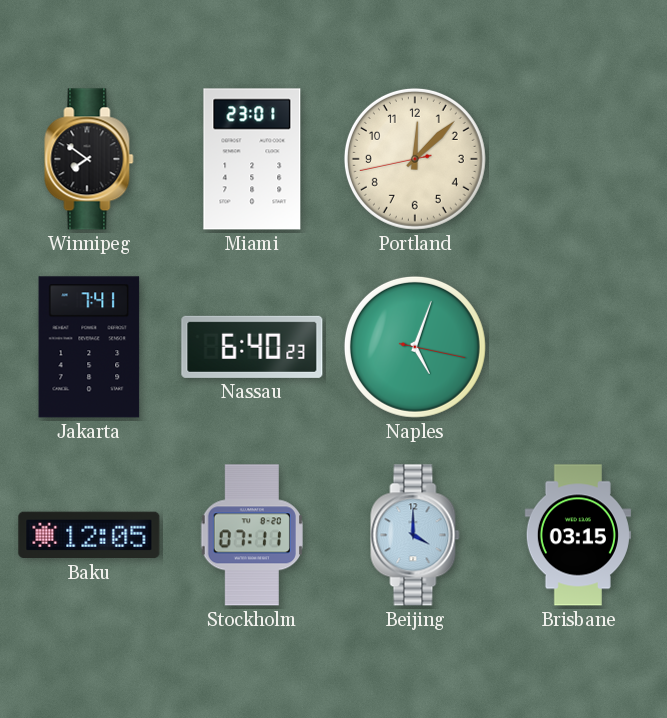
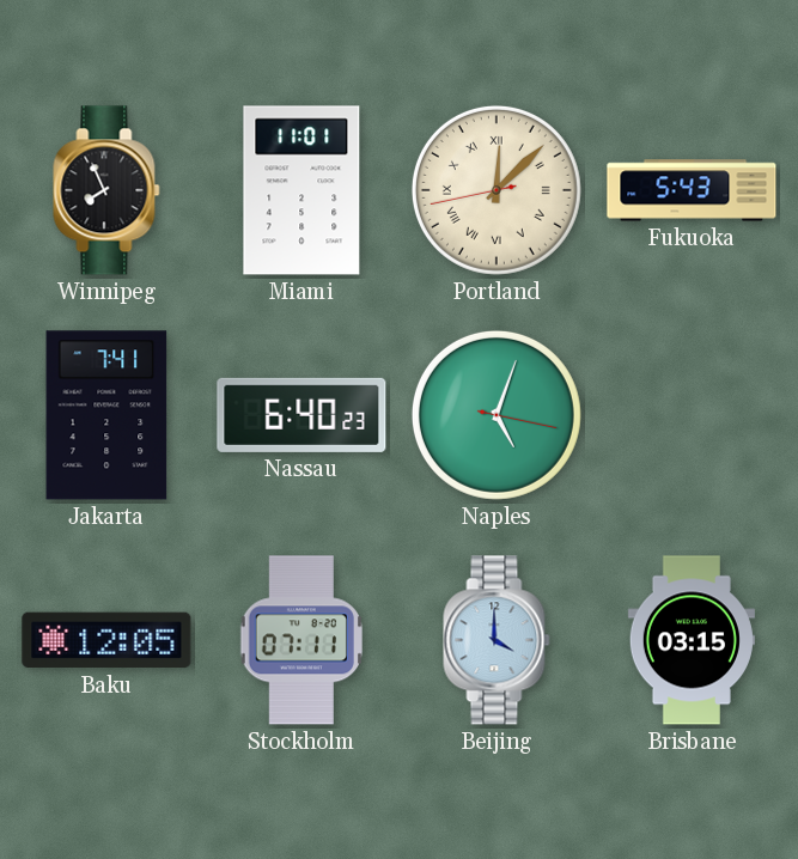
Winnipeg: 7:51 -> 7:56 (106, 190)
Miami: 23:01 -> 11:01 (301, 190)
Portland numerals: Arabic -> Roman (497, 190)
Fukuoka: none -> 5:43 (692, 190)
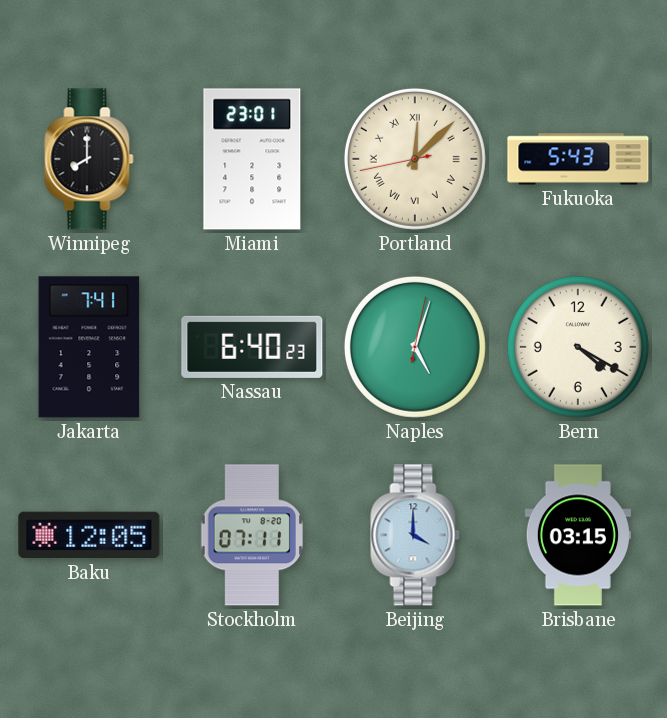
Winnipeg: 7:56 -> 8:00 (89, 159)
Miami: 11:01 -> 23:01 (252, 159)
Naples: 5:03:17 -> 5:03:02 (415, 347)
Bern: none -> 4:20 (578, 347)
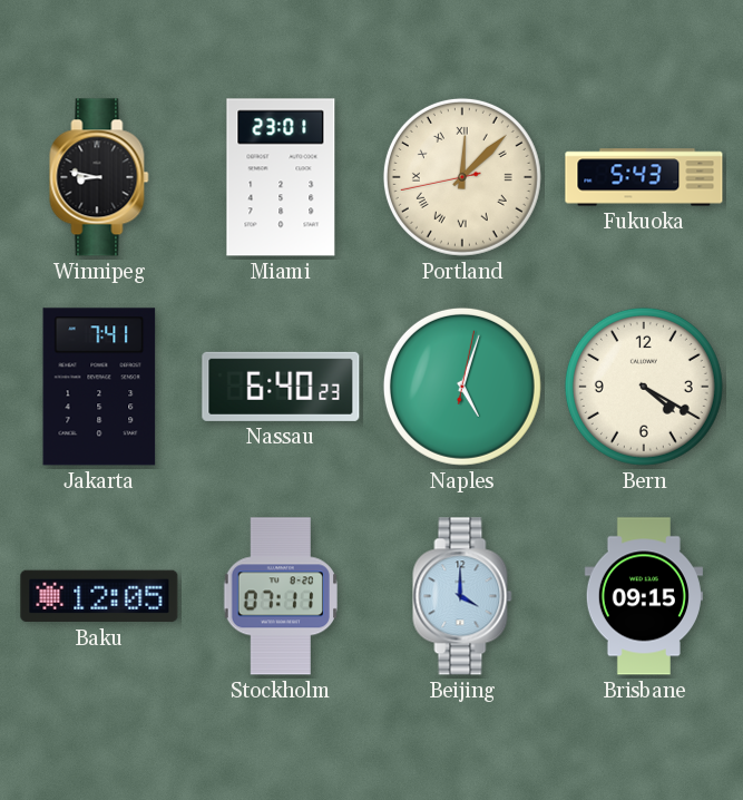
Winnipeg: 8:00 -> 8:47 (99, 177)
Brisbane: 03:15 -> 09:15 (644, 596)
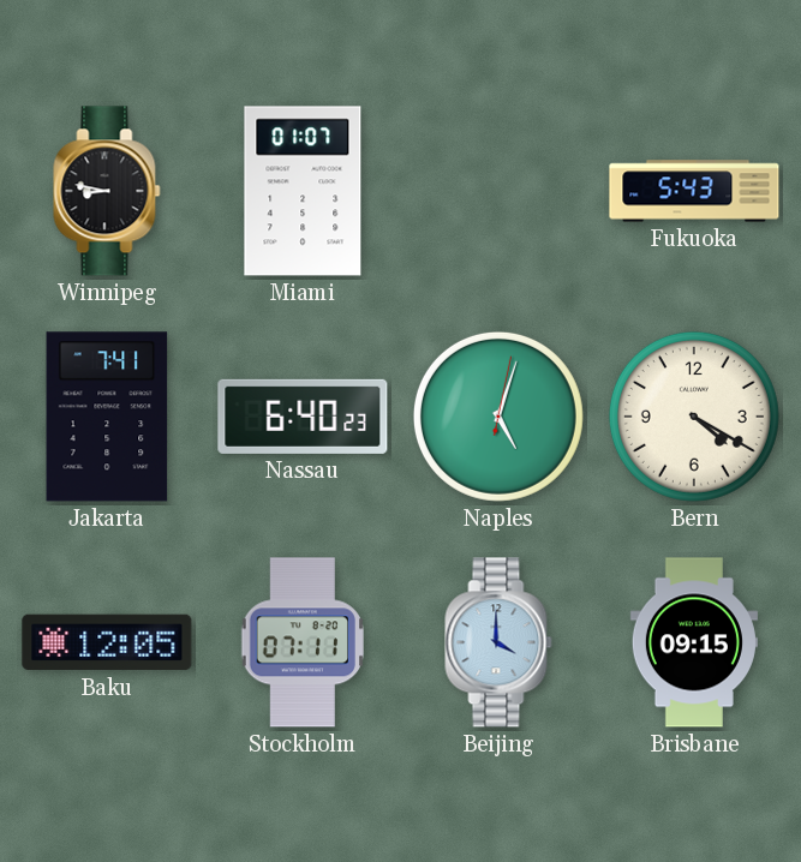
Miami: 23:01 -> 01:07 (303, 191)
Portland: 12:07 -> none (462, 177)
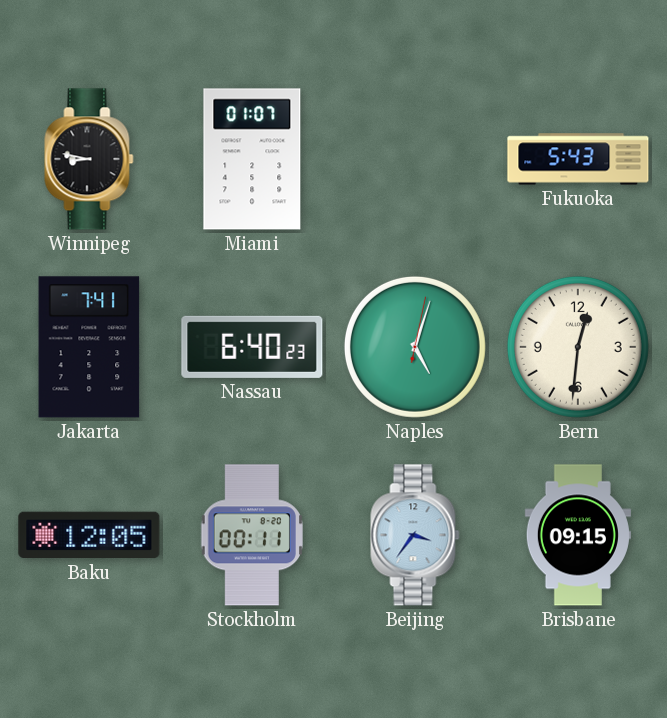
Bern: 4:20 -> 12:31 (578, 347)
Stockholm: 07:11 -> 00:11 (252, 535)
Beijing: 4:00 -> 3:36 (415, 535)
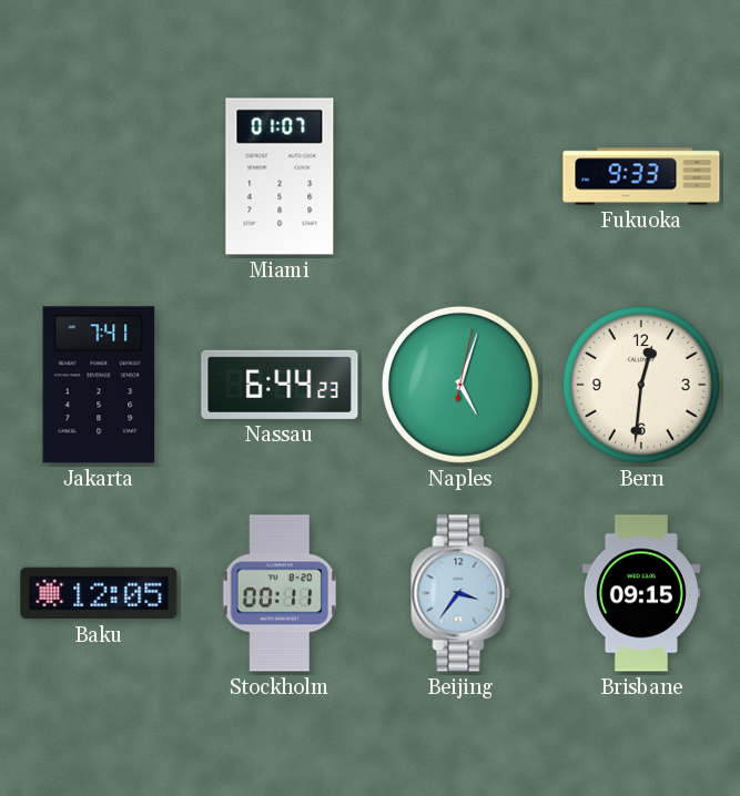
Winnipeg: 8:47 -> none (89, 159)
Fukuoka: 5:43 -> 9:33 (641, 176)
Nassau: 6:40 -> 6:44 (280, 385)
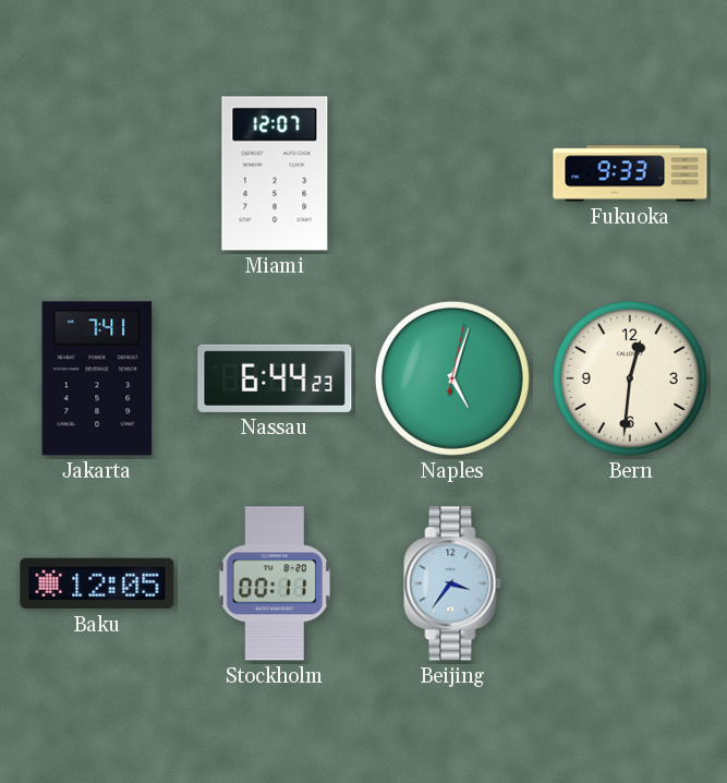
Miami: 01:07 -> 12:07 (275, 173)
Brisbane: 09:15 -> none (641, 593)
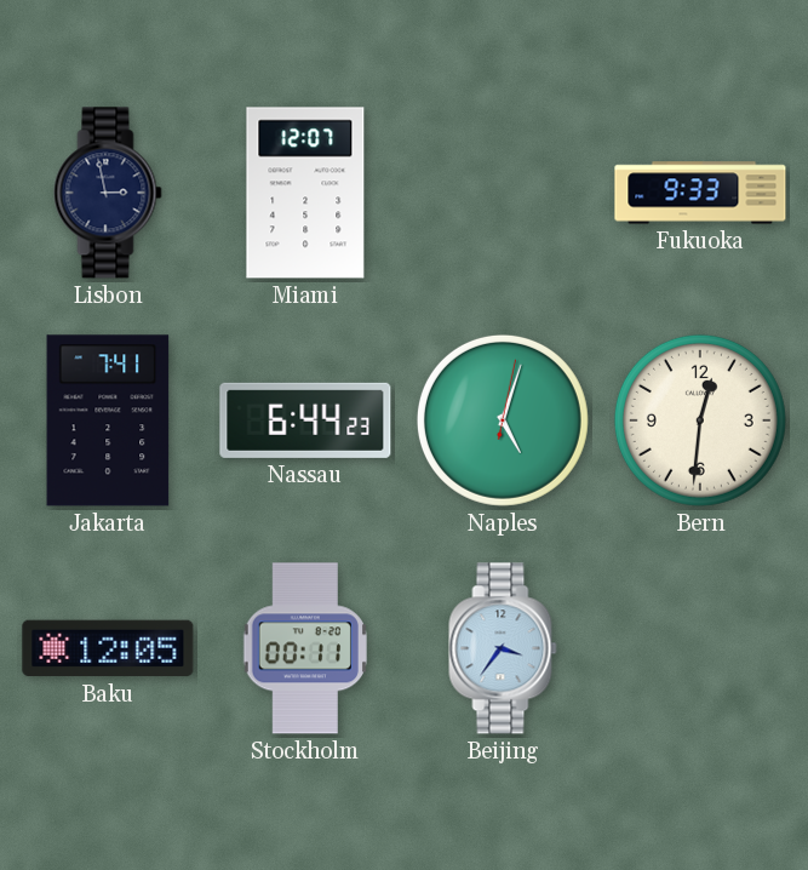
Lisbon: none -> 2:58 (108, 193)
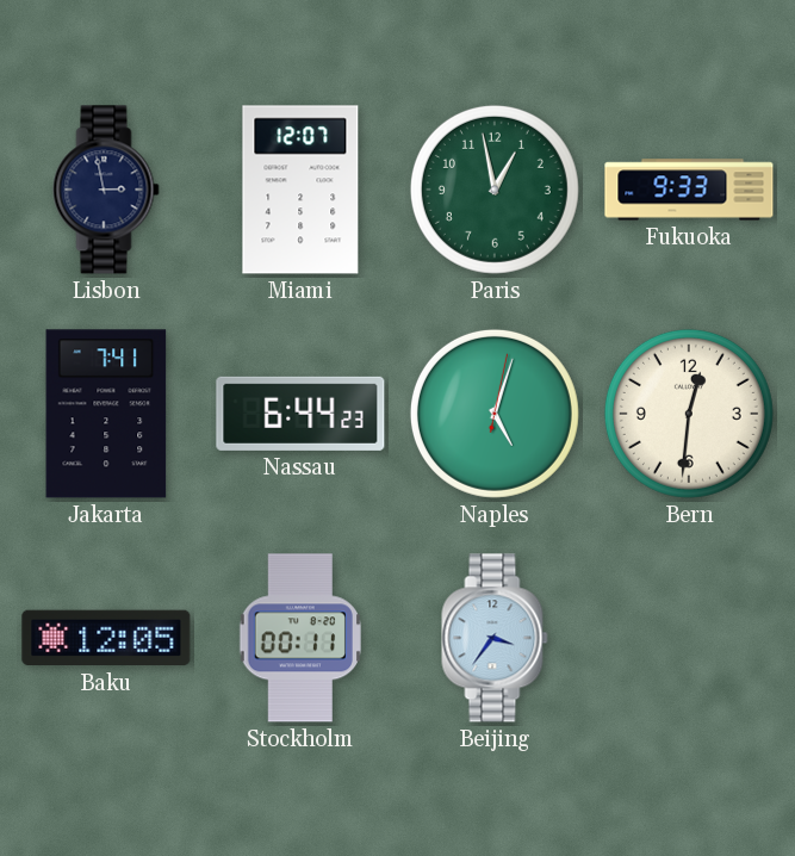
Paris: none -> 12:58 (495, 190)
